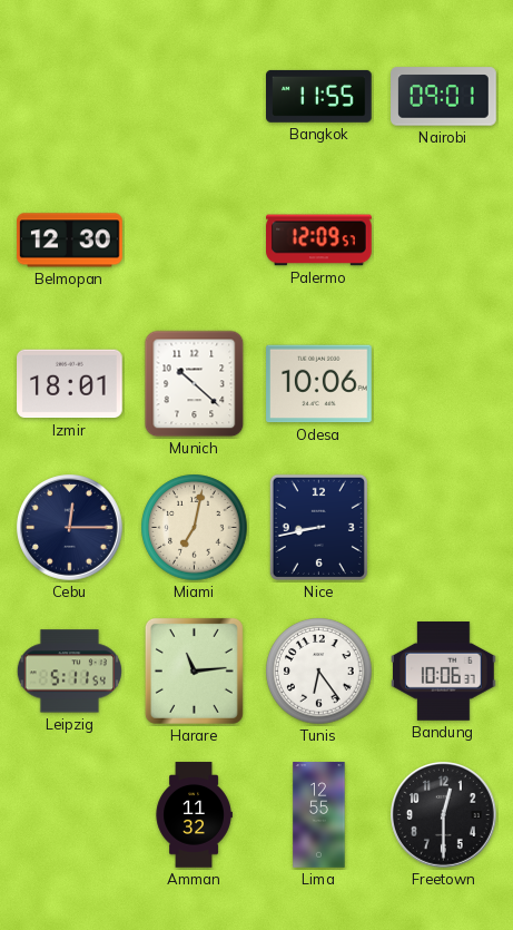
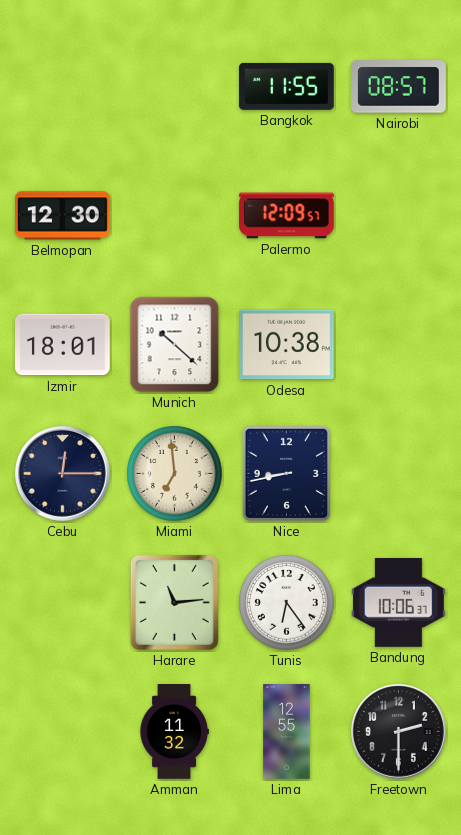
Nairobi: 09:01 -> 08:57 (399, 87)
Odesa: 10:06 -> 10:38 (287, 345)
Miami: 7:02 -> 6:59 (175, 474)
Leipzig: 5:11 -> none (69, 672)
Freetown: 12:30 -> 2:30 (399, 732)
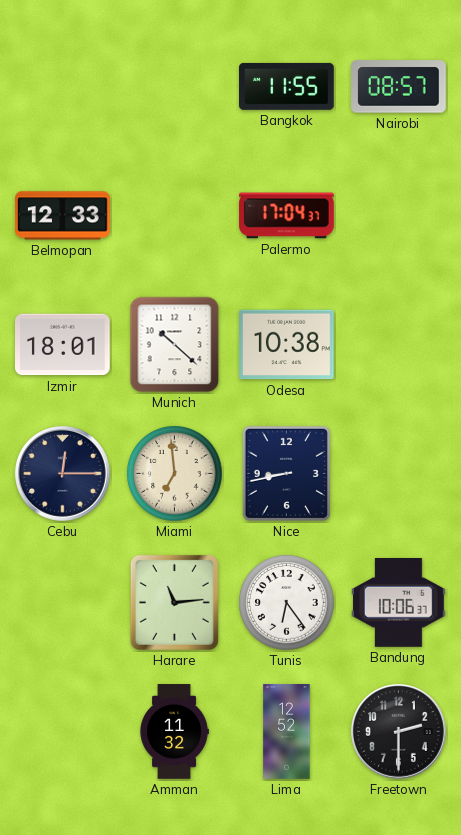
Belmopan: 12:30 -> 12:33 (63, 216)
Palermo: 12:09 -> 17:04 (287, 216)
Lima: 12:55 -> 12:52 (287, 732)
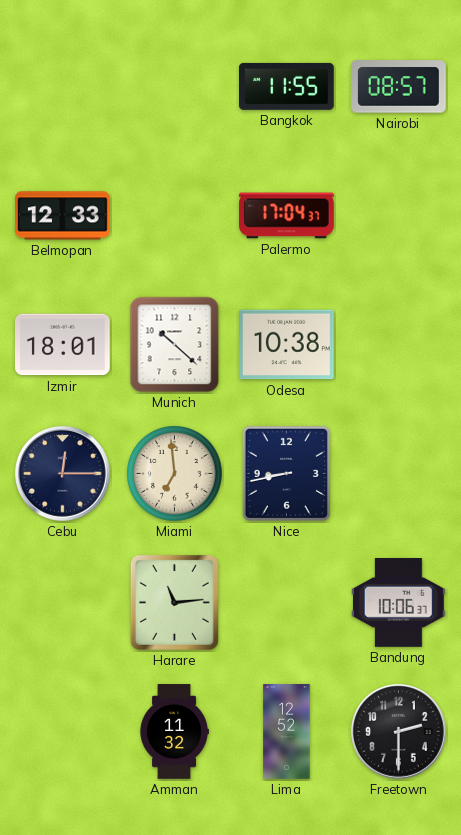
Tunis: 6:24 -> none (287, 603)
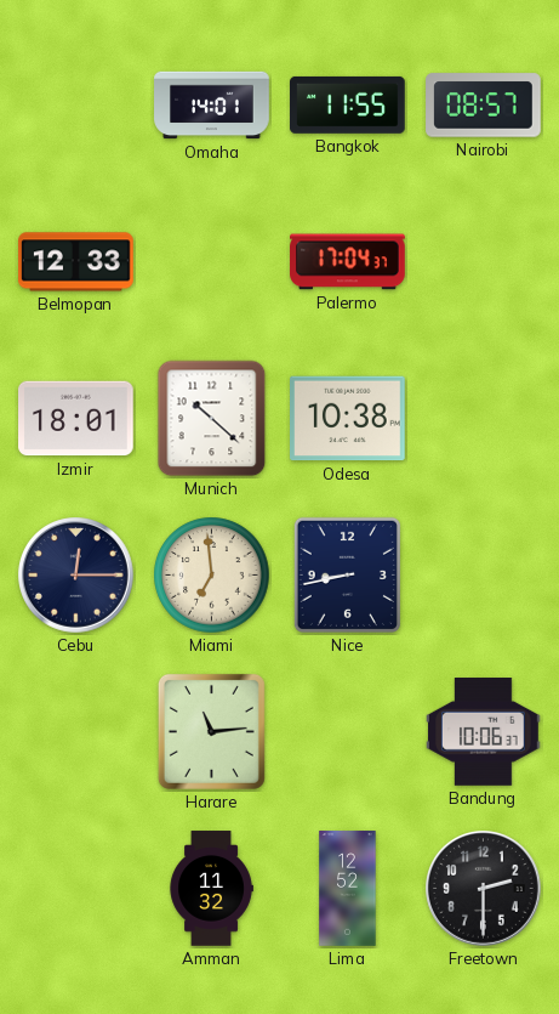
Omaha: none -> 14:01 (212, 106)
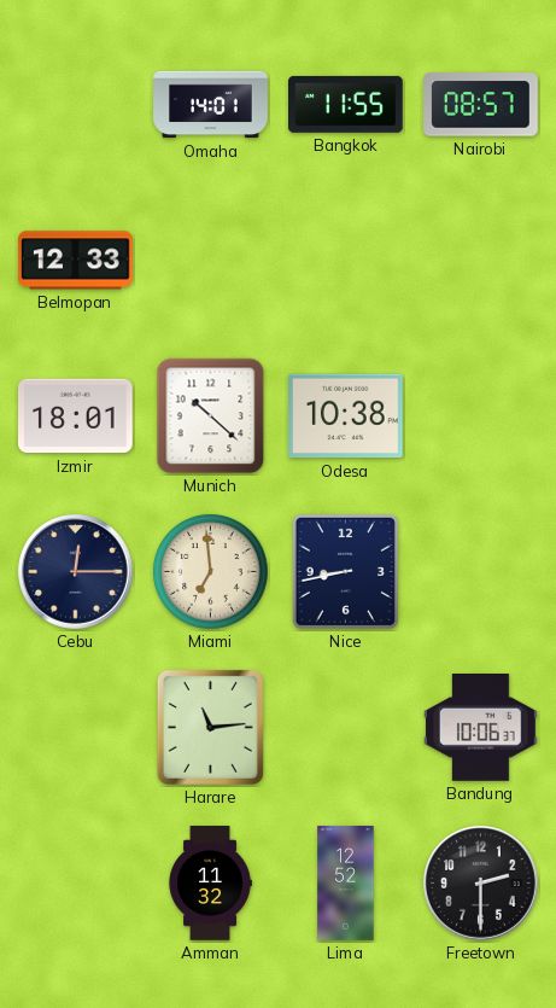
Palermo: 17:04 -> none (348, 262)
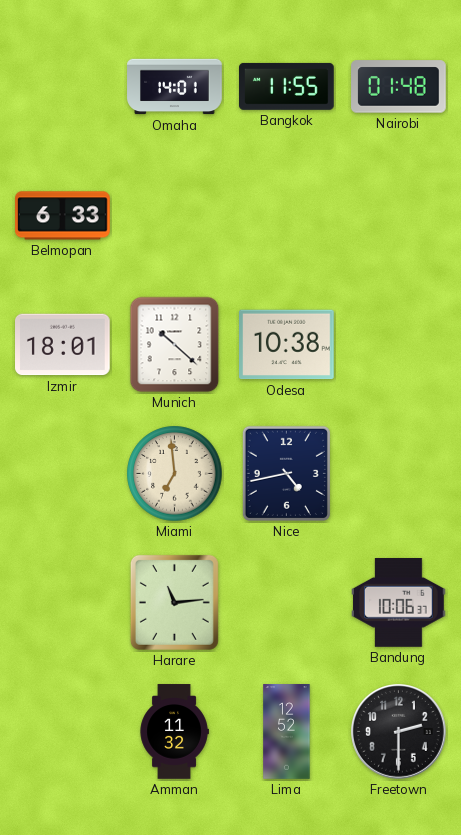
Nairobi: 08:57 -> 01:48 (399, 87)
Belmopan: 12:33 -> 6:33 (63, 216)
Cebu: 12:15 -> none (76, 572)
Nice: 8:43 -> 4:43 (286, 473)
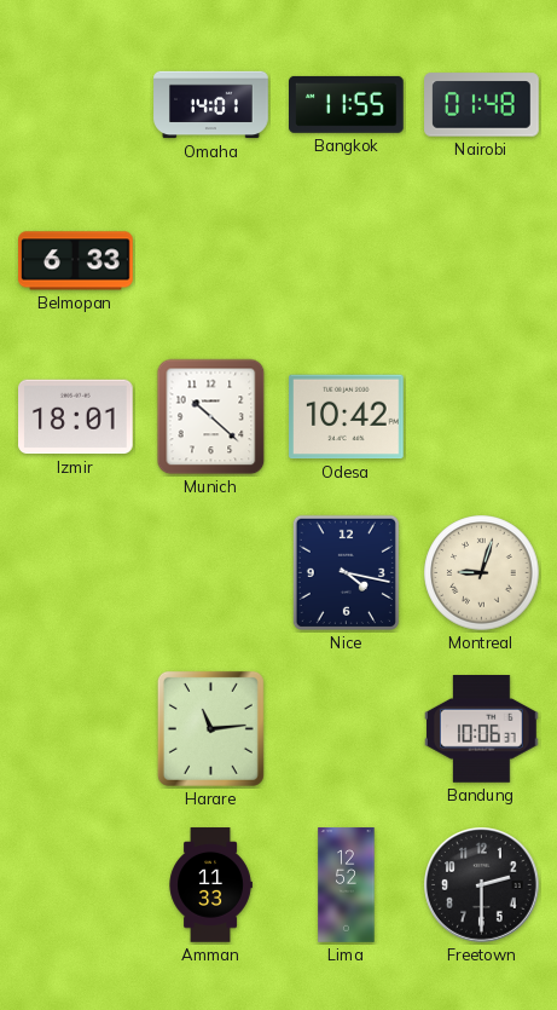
Odesa: 10:38 -> 10:42 (347, 417)
Miami: 6:59 -> none (175, 474)
Nice: 4:43 -> 4:17 (346, 572)
Montreal: none -> 9:03 (482, 573)
Amman: 11:32 -> 11:33 (210, 885)
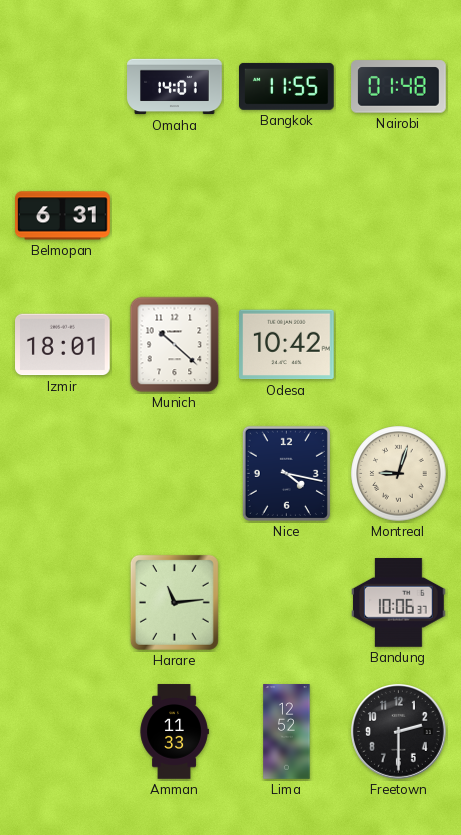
Belmopan: 6:33 -> 6:31 (63, 216)
